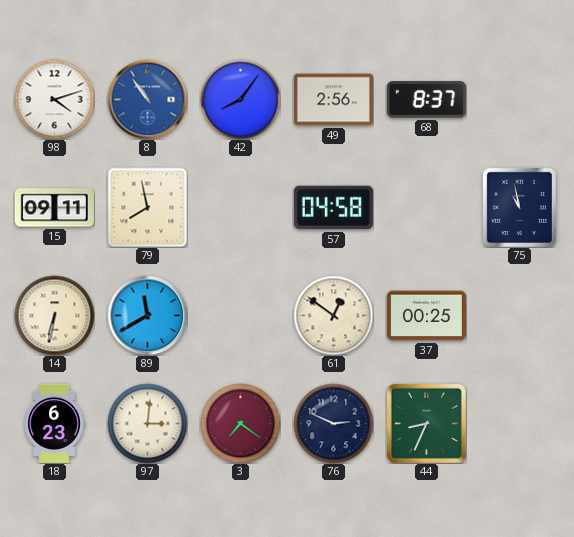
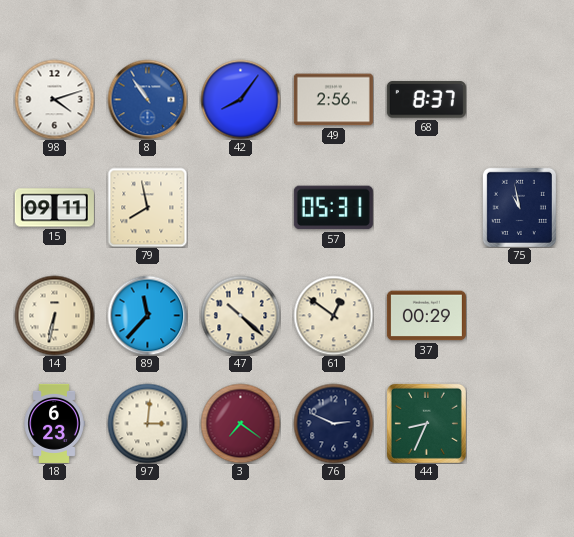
57: 04:58 -> 05:31 (333, 208)
89: 11:40 -> 11:37 (147, 315)
47: none -> 10:22 (240, 315)
37: 00:25 -> 00:29 (426, 316)
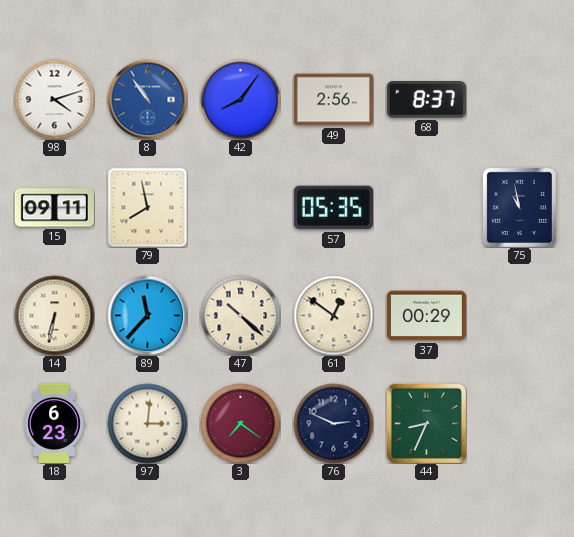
57: 05:31 -> 05:35 (333, 208)
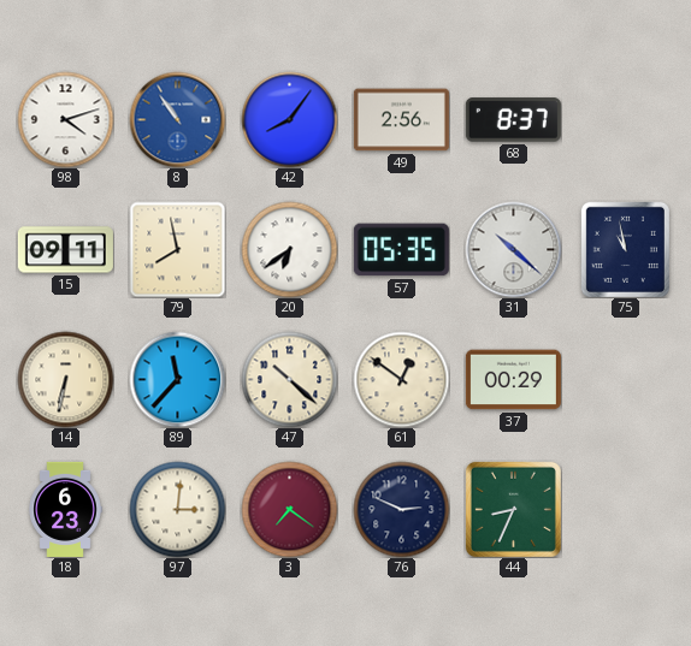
20: none -> 6:39 (289, 249)
31: none -> 10:22 (513, 249)
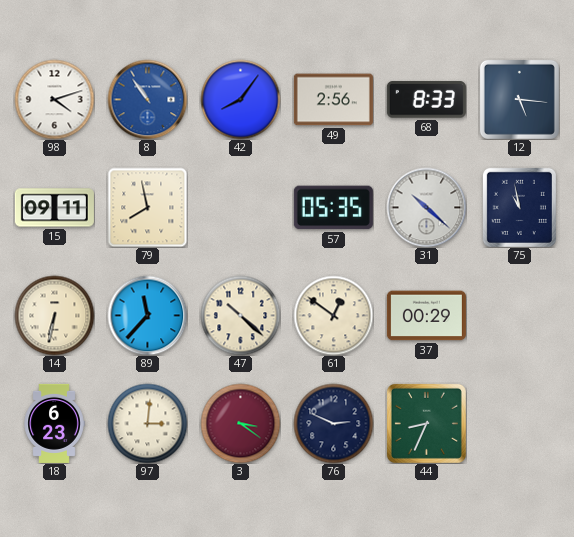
68: 8:37 -> 8:33 (426, 100)
12: none -> 5:16 (519, 99)
20: 6:39 -> none (289, 249)
3: 7:21 -> 3:21 (240, 423)
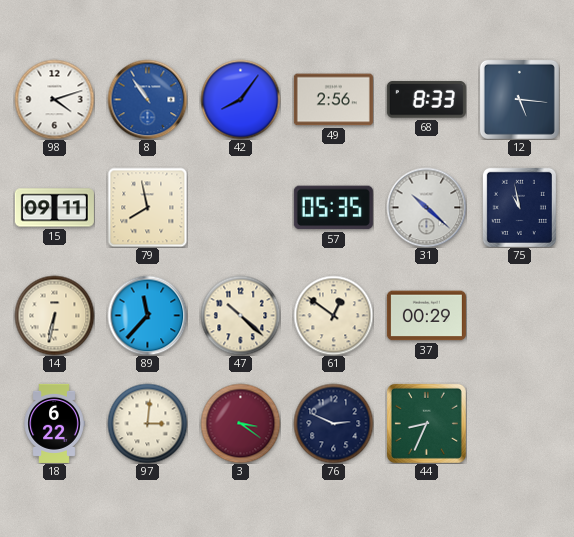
18: 6:23 -> 6:22 (54, 423)
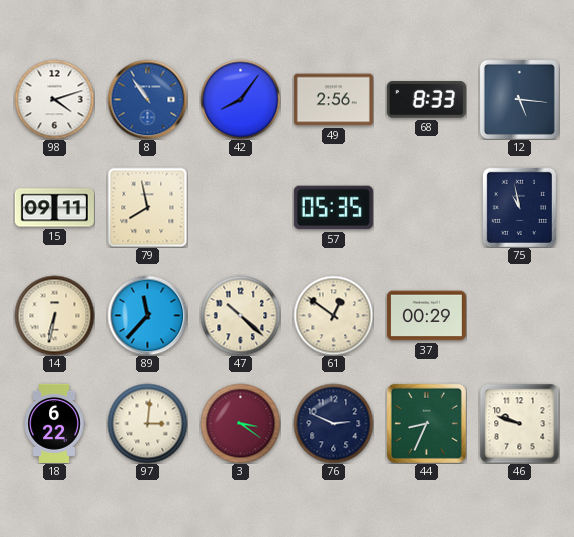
31: 10:22 -> none (426, 207)
46: none -> 9:48 (519, 423)
